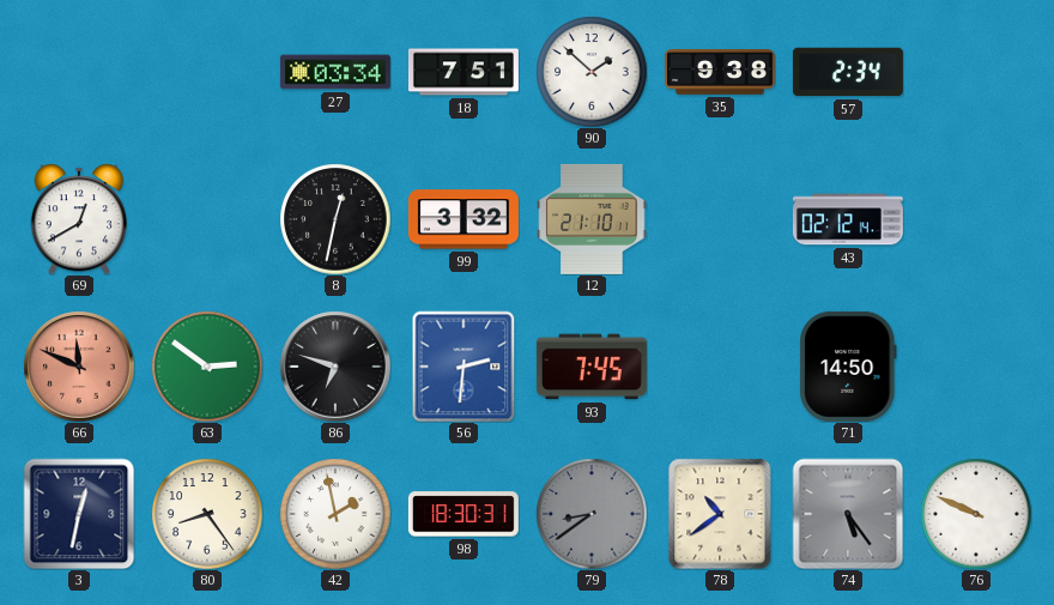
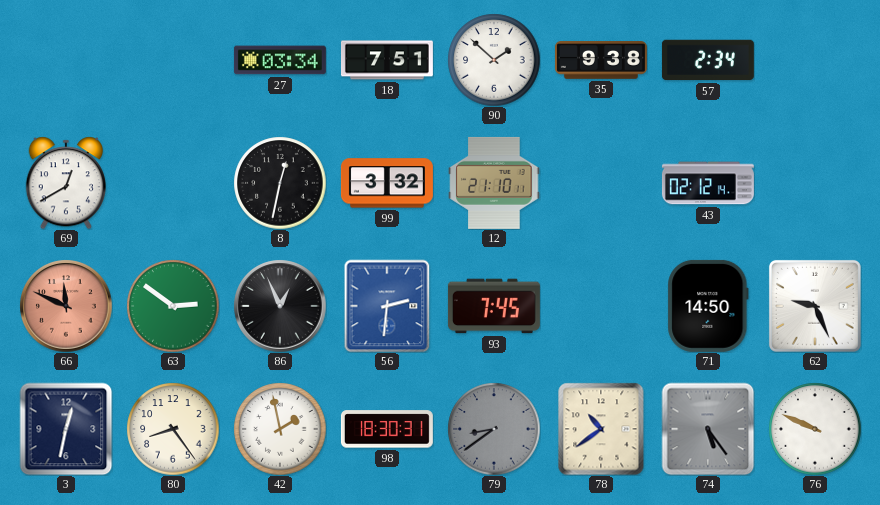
86: 6:48 -> 12:56 (280, 306)
62: none -> 9:26 (815, 306)
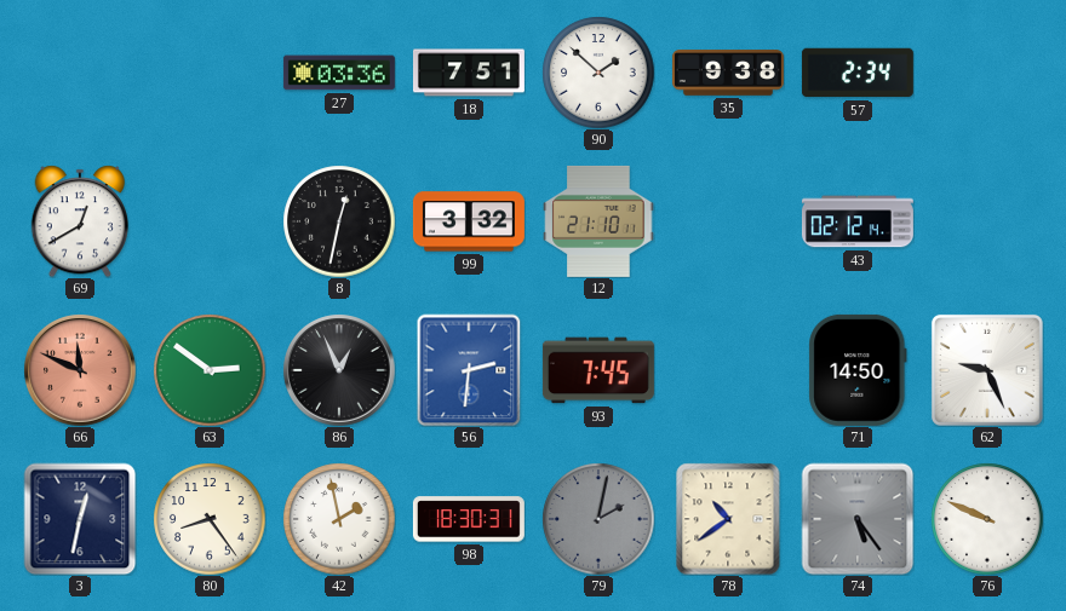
27: 03:34 -> 03:36 (339, 73)
79: 8:39 -> 2:02 (598, 519)
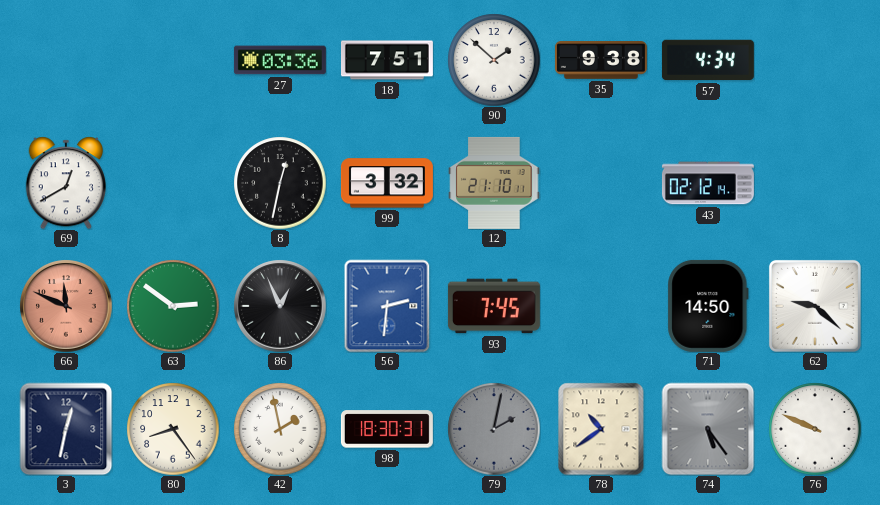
57: 2:34 -> 4:34 (708, 60)
62: 9:26 -> 9:22 (815, 306)
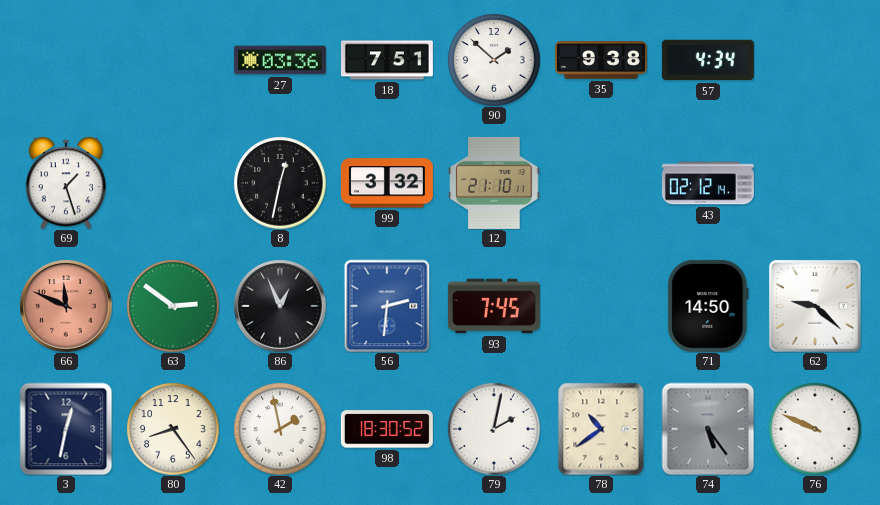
69: 12:40 -> 1:27 (65, 183)
98: 18:30:31 -> 18:30:52 (387, 429)
79 dial: grey -> white (494, 429)
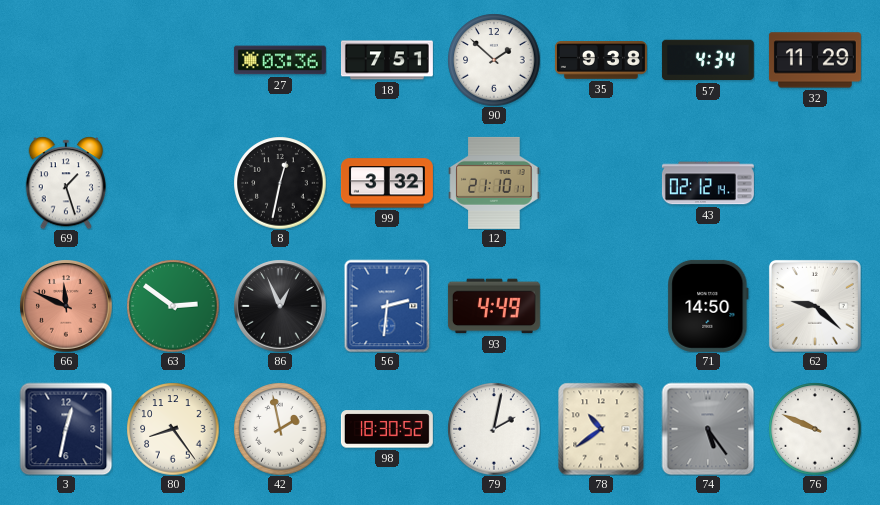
32: none -> 11:29 (815, 60)
93: 7:45 -> 4:49 (494, 306)
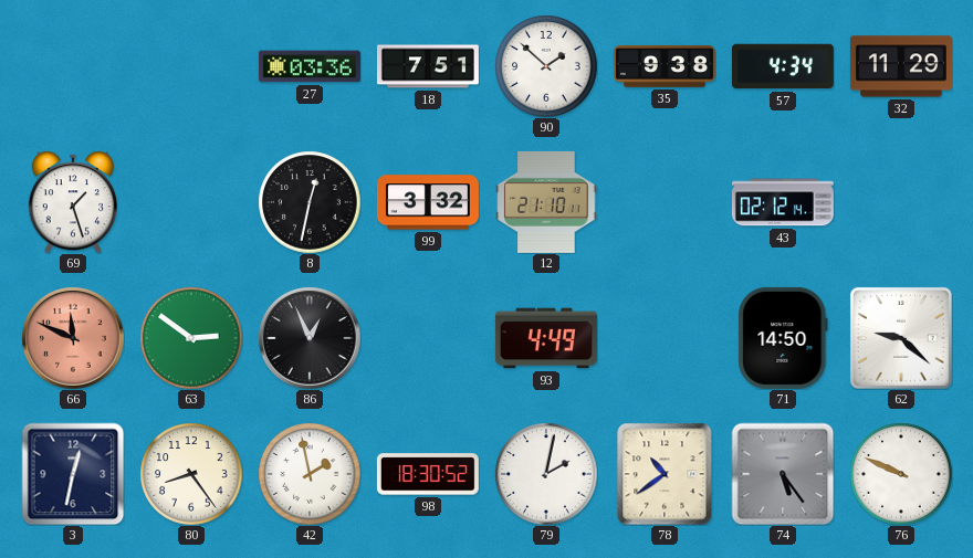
56: 2:31 -> none (387, 306)
